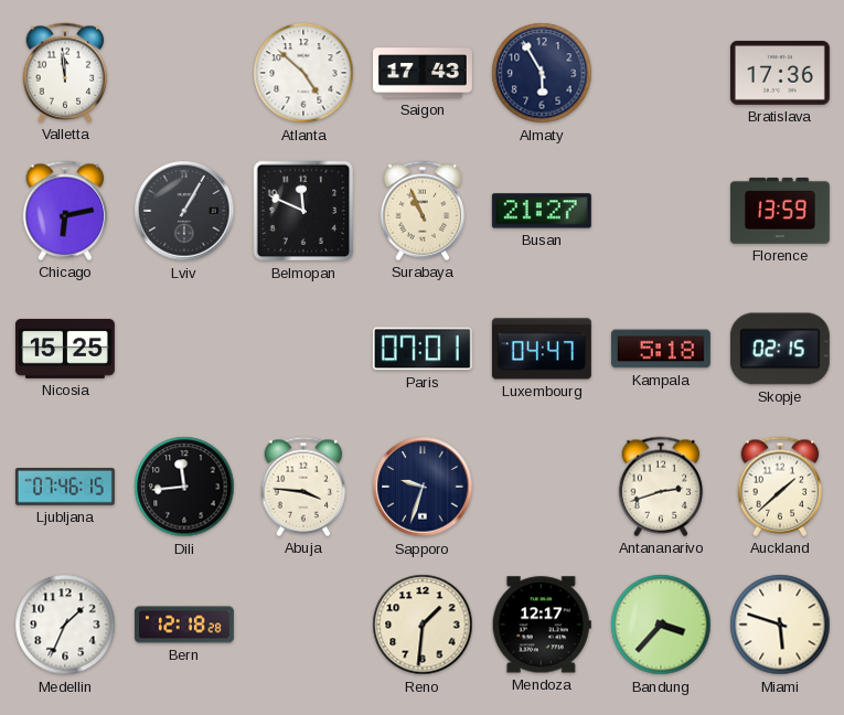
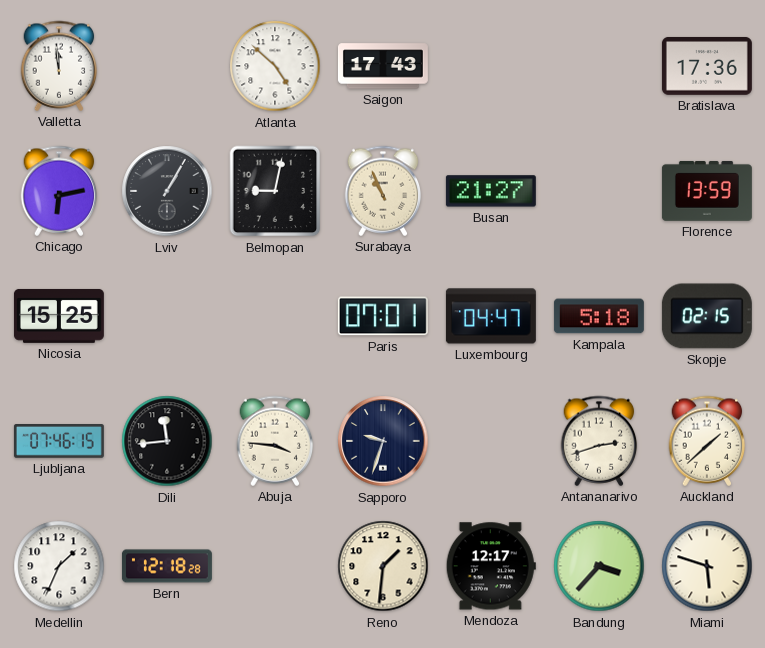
Almaty: 5:55 -> none (542, 73)
Belmopan: 11:49 -> 9:02 (275, 191)
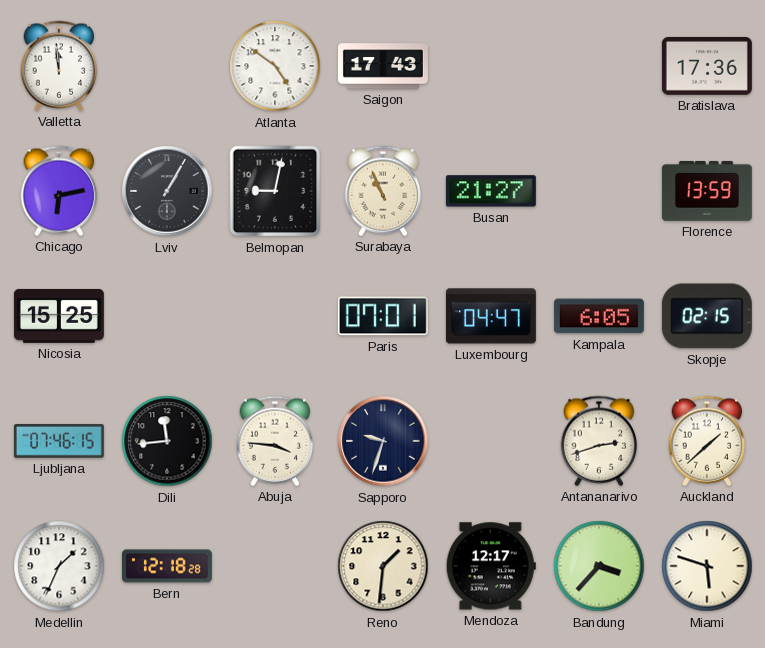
Atlanta: 4:52 -> 4:51 (275, 66)
Kampala: 5:18 -> 6:05 (599, 316)
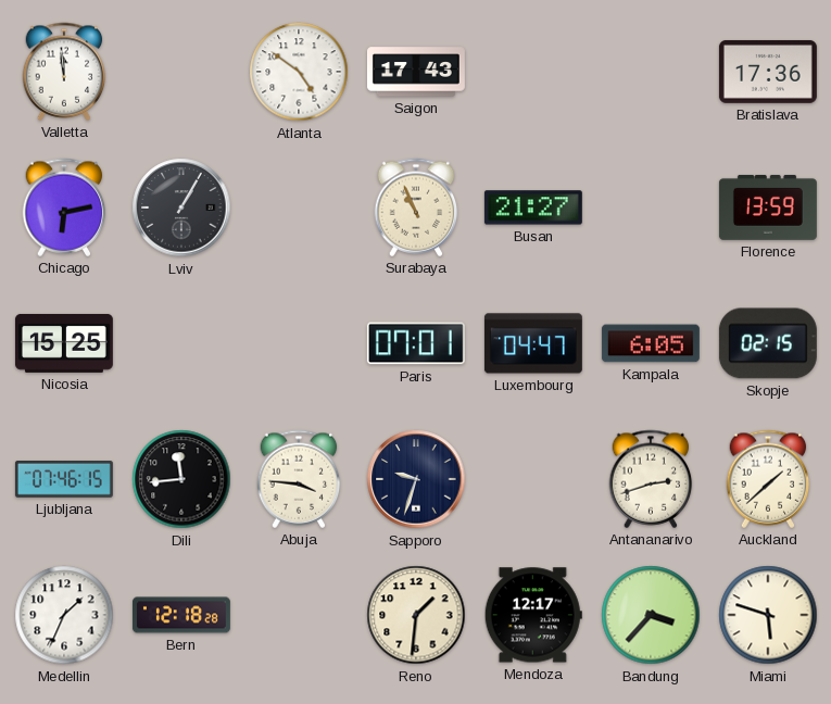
Belmopan: 9:02 -> none (275, 191)
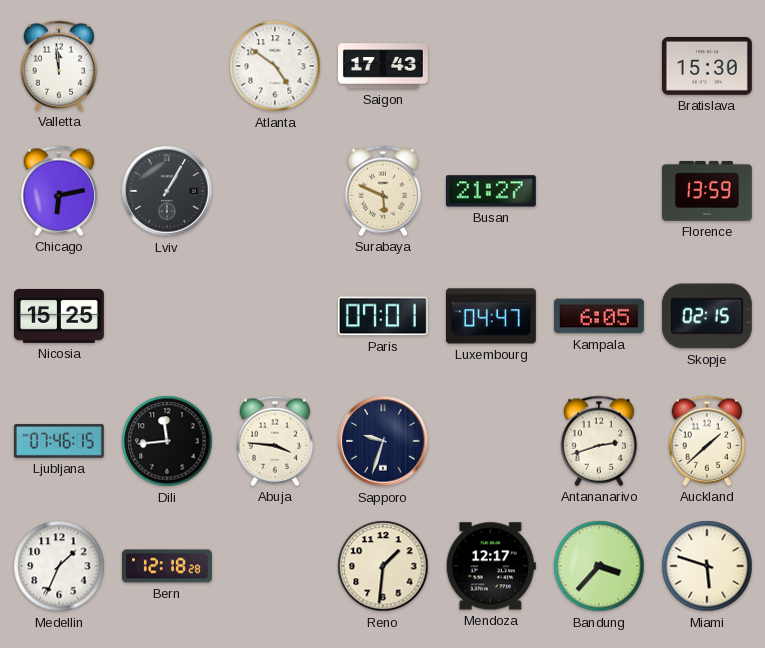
Bratislava: 17:36 -> 15:30 (707, 66)
Surabaya: 10:56 -> 5:49 (383, 191)
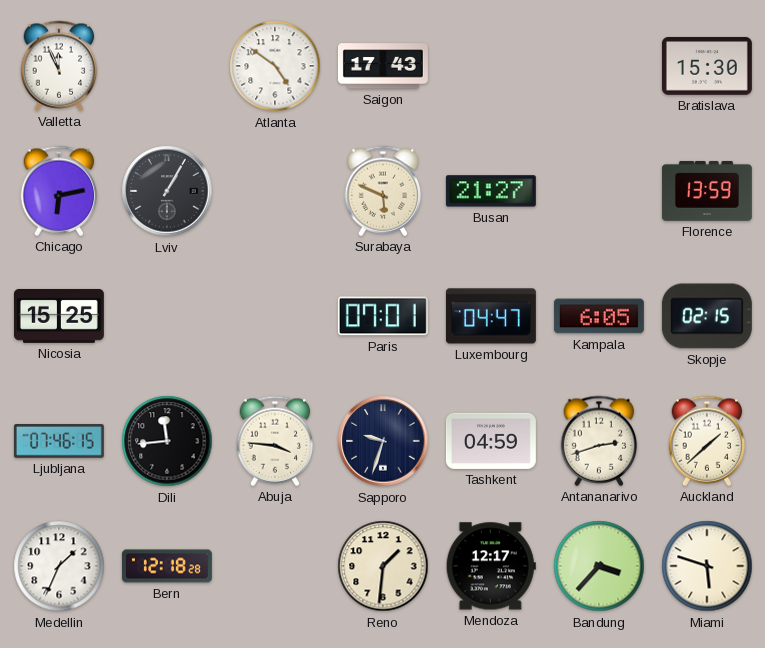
Valletta: 11:59 -> 11:56 (59, 66)
Tashkent: none -> 04:59 (491, 441)
